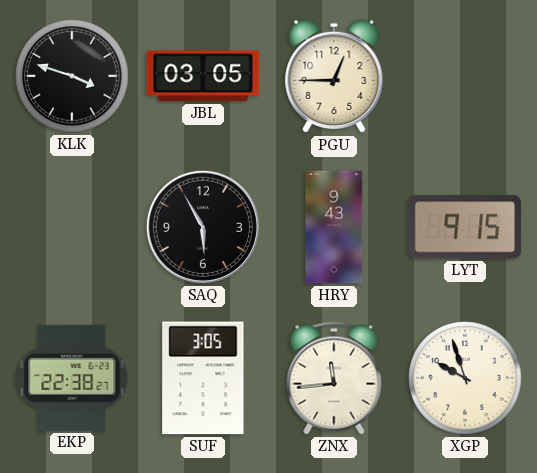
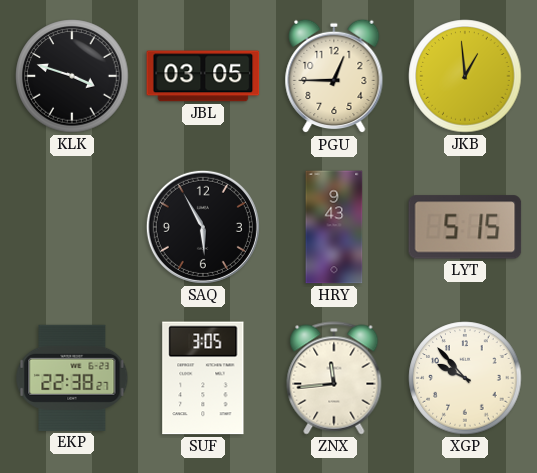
JKB: none -> 12:59 (465, 76)
LYT: 9:15 -> 5:15 (465, 227)
XGP: 9:57 -> 9:53 (465, 378)
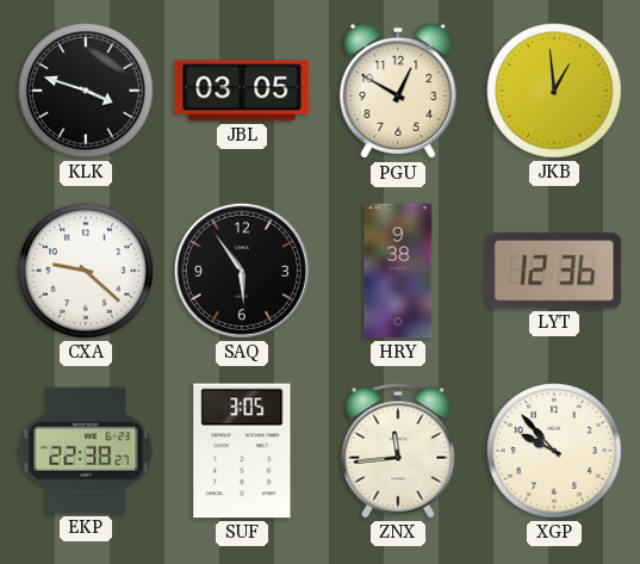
PGU: 12:45 -> 12:50 (398, 91)
CXA: none -> 9:22 (86, 271)
SAQ: 5:55 -> 5:54 (242, 271)
HRY: 9:43 -> 9:38 (398, 271)
LYT: 5:15 -> 12:36 (554, 271)
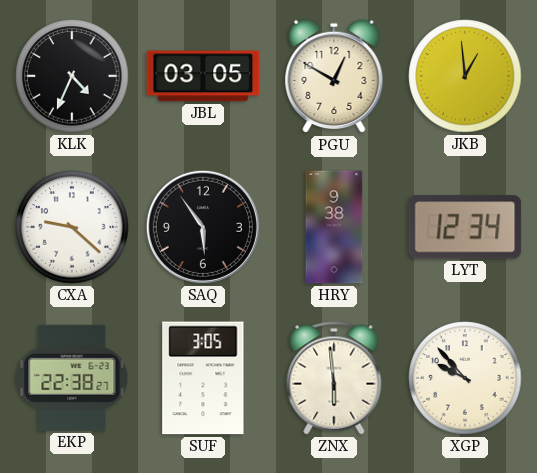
KLK: 3:48 -> 4:34 (72, 76)
LYT: 12:36 -> 12:34 (465, 227)
ZNX: 11:44 -> 5:59 (334, 378)
